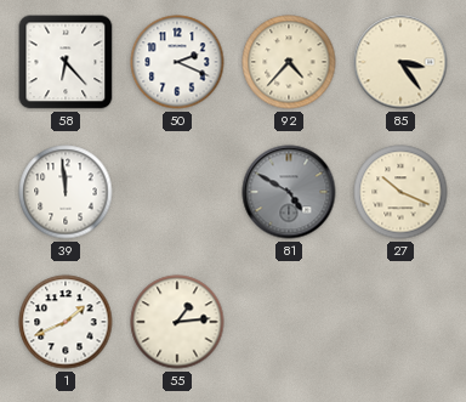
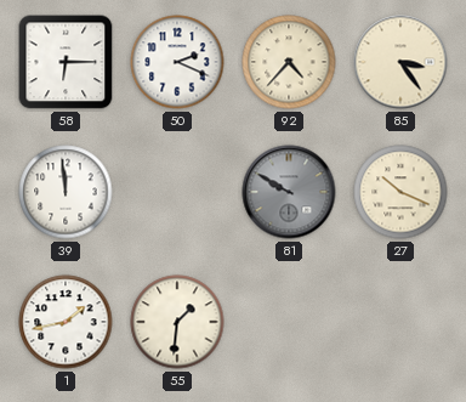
58: 6:23 -> 6:15 (66, 62)
81: 4:50 -> 9:50 (289, 192)
1: 1:41 -> 1:43 (66, 322)
55: 1:14 -> 1:31 (177, 322)
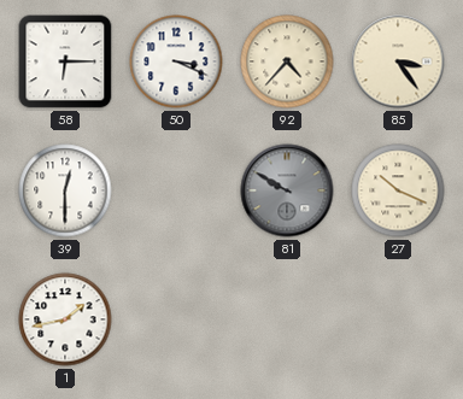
50: 2:19 -> 3:19 (176, 61)
39: 11:59 -> 12:30 (65, 190)
55: 1:31 -> none (177, 322)
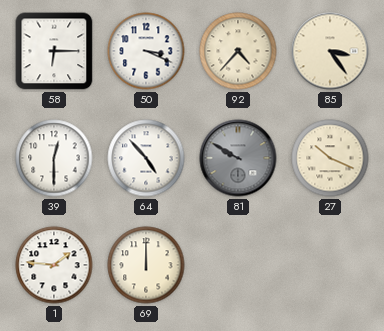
64: none -> 4:53 (146, 158)
1: 1:43 -> 1:46 (54, 265)
69: none -> 12:00 (146, 265)
